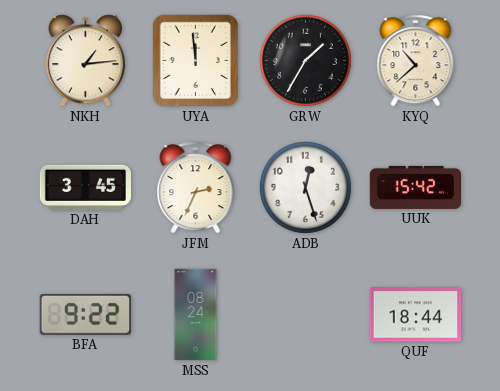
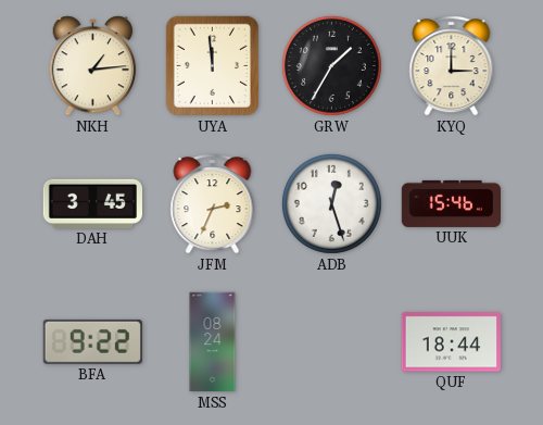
KYQ: 10:38 -> 3:00 (452, 66)
UUK: 15:42 -> 15:46 (451, 203)
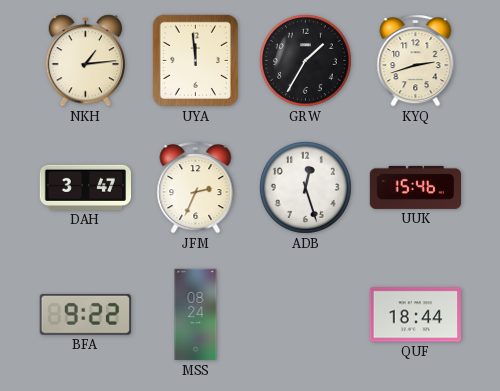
KYQ: 3:00 -> 2:42 (416, 61)
DAH: 3:45 -> 3:47 (85, 187)
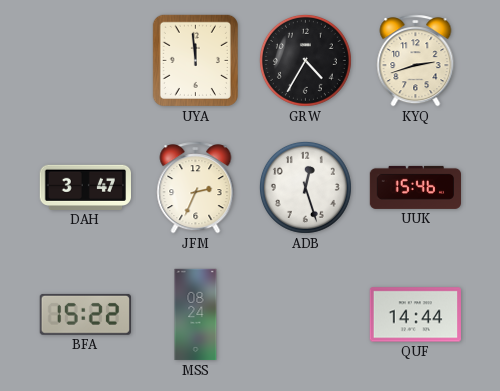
NKH: 1:14 -> none (86, 61)
GRW: 1:35 -> 4:35 (305, 60)
BFA: 9:22 -> 15:22 (85, 314)
QUF: 18:44 -> 14:44 (415, 315)
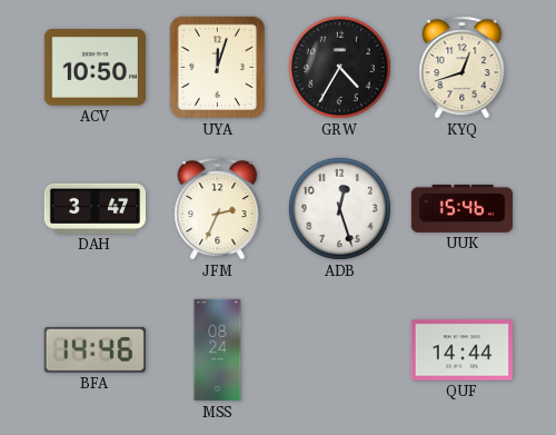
ACV: none -> 10:50 (95, 68)
UYA: 11:59 -> 12:03 (217, 67)
KYQ: 2:42 -> 12:42 (463, 68)
BFA: 15:22 -> 14:46 (95, 349)
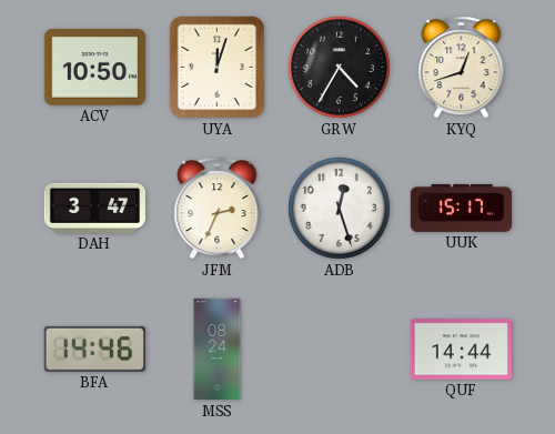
UUK: 15:46 -> 15:17 (461, 208)
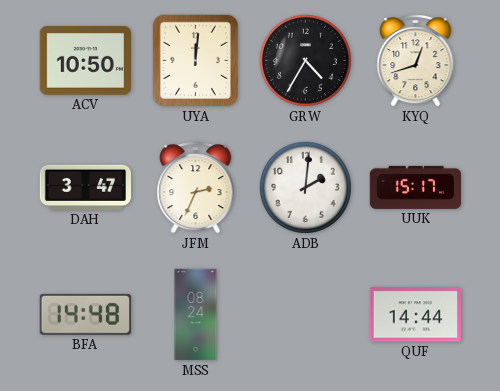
UYA: 12:03 -> 12:01 (195, 60)
ADB: 12:27 -> 2:01 (305, 187)
BFA: 14:46 -> 14:48 (85, 314)
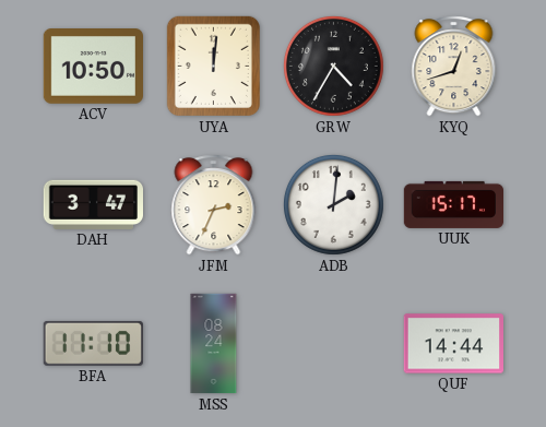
BFA: 14:48 -> 11:10 (93, 343)
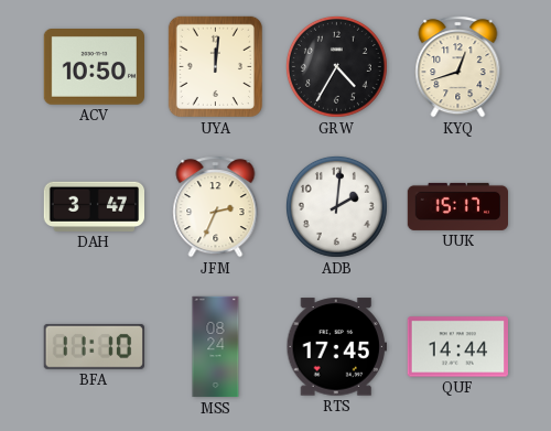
RTS: none -> 17:45 (336, 347)
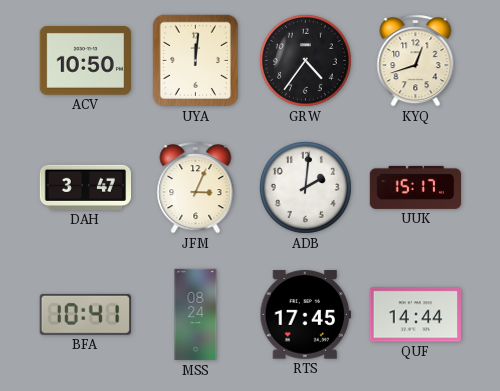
GRW: 4:35 -> 4:36 (305, 60)
JFM: 2:34 -> 3:04 (196, 188)
BFA: 11:10 -> 10:41 (85, 314)
